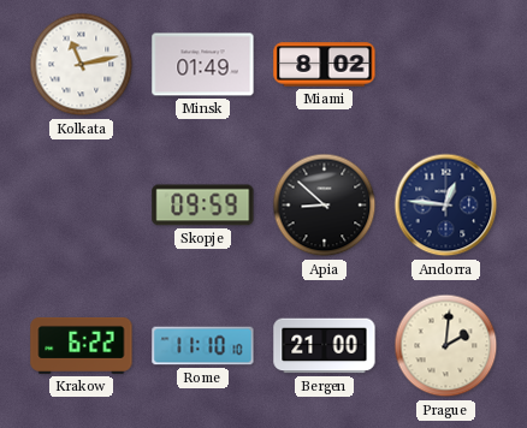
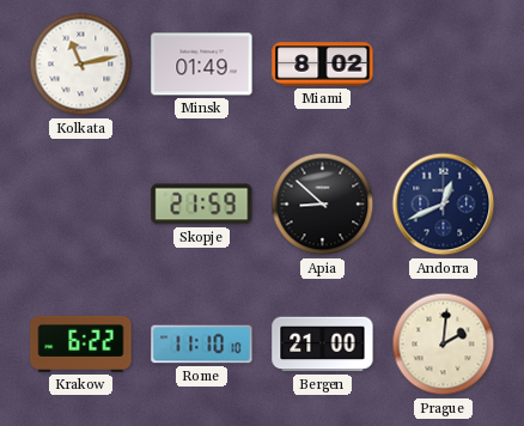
Skopje: 09:59 -> 21:59 (202, 205)
Andorra: 12:46 -> 12:41 (444, 205)
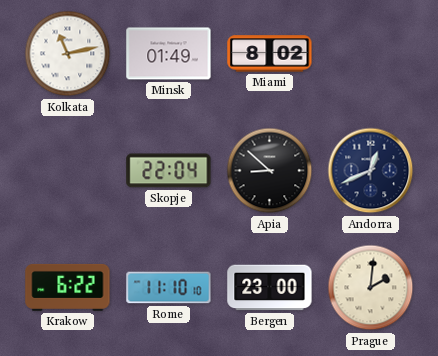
Skopje: 21:59 -> 22:04 (169, 171)
Bergen: 21:00 -> 23:00 (270, 288)
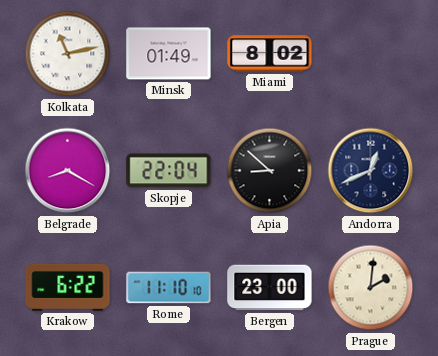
Belgrade: none -> 8:20 (68, 171)
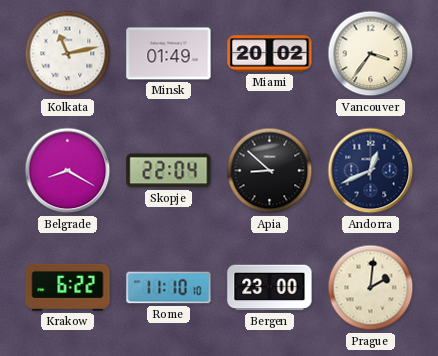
Miami: 8:02 -> 20:02 (270, 54)
Vancouver: none -> 3:36 (371, 54)
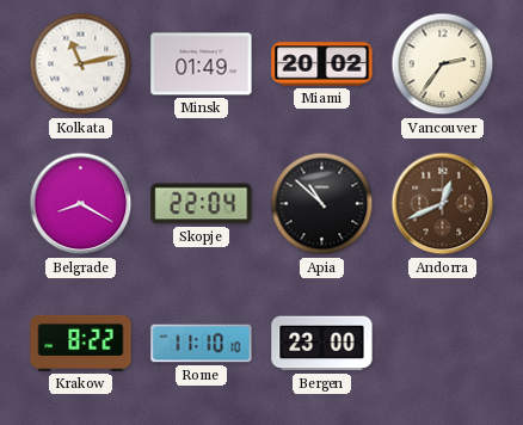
Vancouver: 3:36 -> 2:36 (443, 64)
Apia: 8:52 -> 10:52 (322, 204)
Andorra dial: navy -> brown (443, 204)
Krakow: 6:22 -> 8:22 (81, 343)
Prague: 2:01 -> none (371, 288)
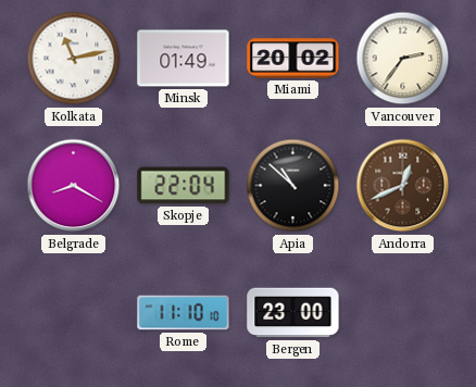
Krakow: 8:22 -> none (81, 343)
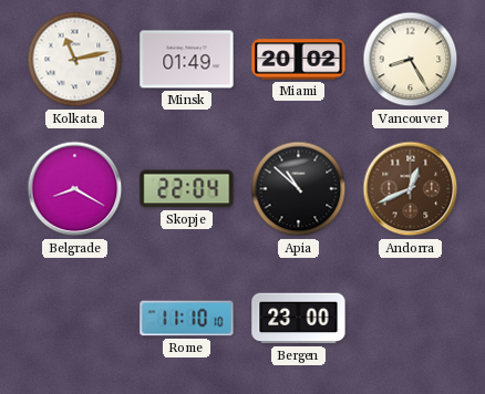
Vancouver: 2:36 -> 8:25 (411, 60)
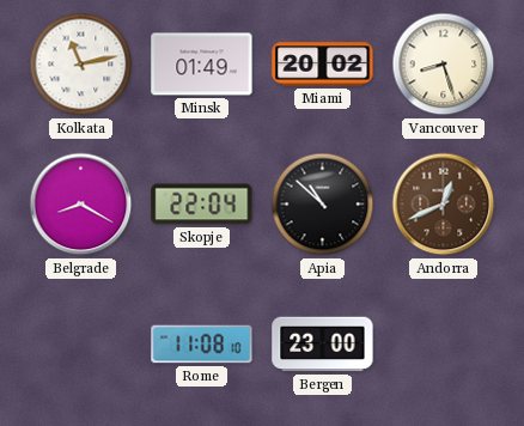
Vancouver: 8:25 -> 8:27 (444, 65)
Rome: 11:10 -> 11:08 (202, 345)
